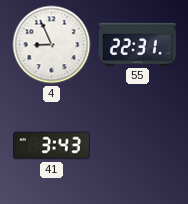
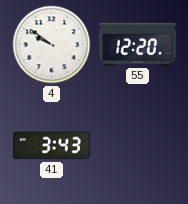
4: 8:56 -> 9:51 (52, 45)
55: 22:31 -> 12:20 (137, 44)
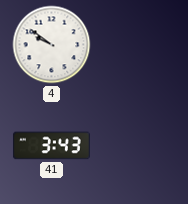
55: 12:20 -> none (137, 44)
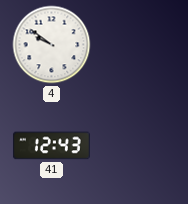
41: 3:43 -> 12:43 (51, 146)
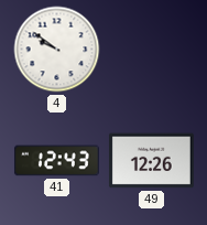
49: none -> 12:26 (151, 161)
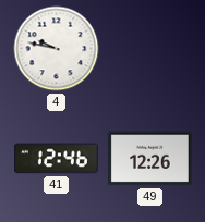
4: 9:51 -> 9:47 (57, 49)
41: 12:43 -> 12:46 (56, 159)
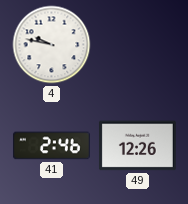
41: 12:46 -> 2:46 (51, 146)
